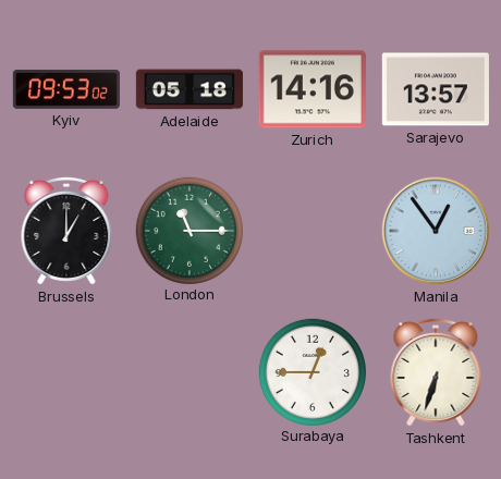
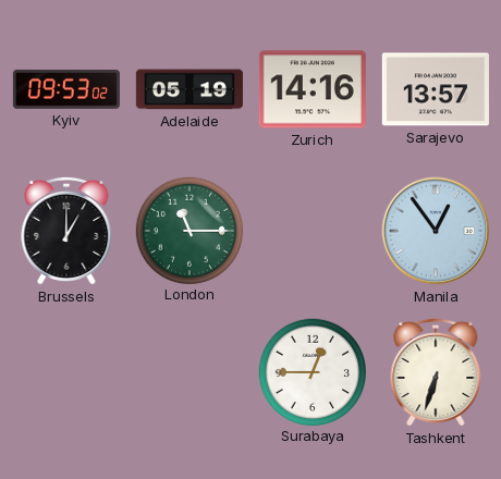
Adelaide: 05:18 -> 05:19 (190, 89)
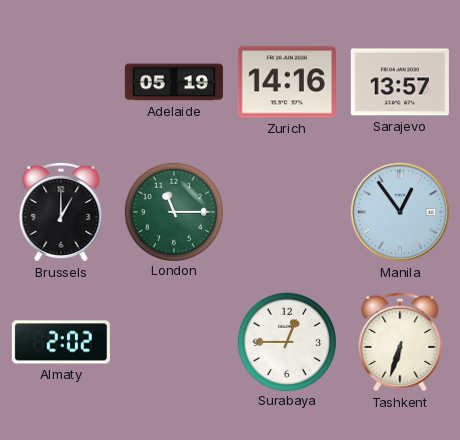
Kyiv: 09:53 -> none (66, 89)
Almaty: none -> 2:02 (61, 342)
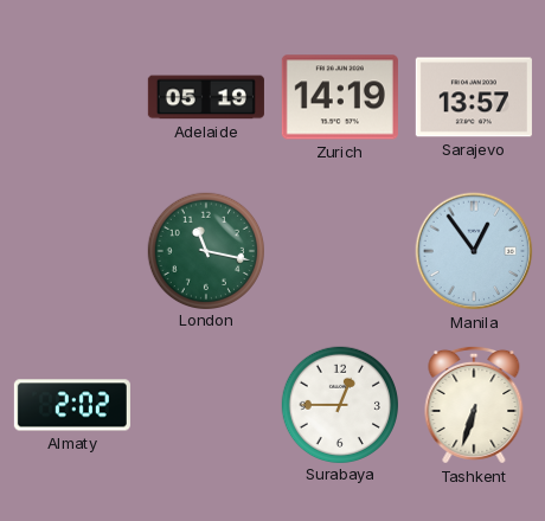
Zurich: 14:16 -> 14:19 (340, 97)
Brussels: 1:00 -> none (61, 212)
London: 11:15 -> 11:17 (205, 250)
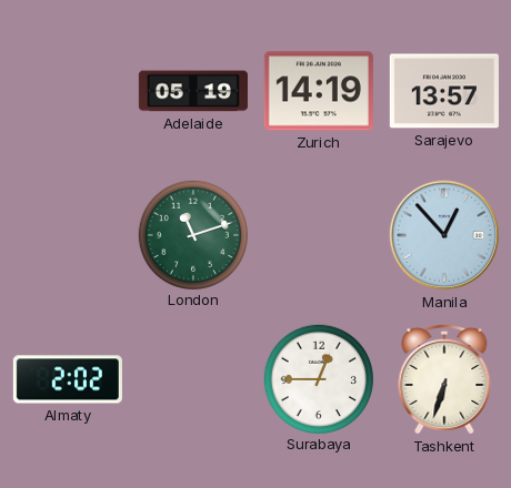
London: 11:17 -> 11:12 (192, 234)
Manila: 12:54 -> 12:53 (444, 235)
